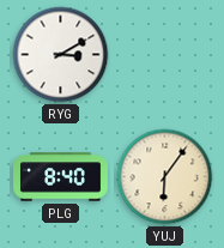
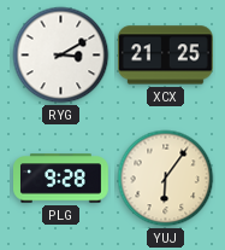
XCX: none -> 21:25 (166, 56)
PLG: 8:40 -> 9:28 (61, 179)
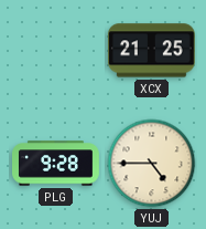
RYG: 3:10 -> none (61, 56)
YUJ: 6:06 -> 4:45 (152, 164)
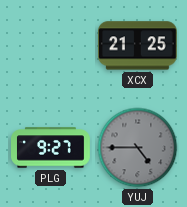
PLG: 9:28 -> 9:27 (51, 148)
YUJ dial: cream -> grey (138, 148)
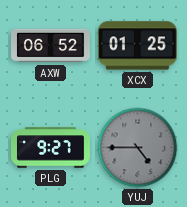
AXW: none -> 06:52 (51, 46)
XCX: 21:25 -> 01:25 (138, 46)
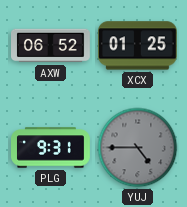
PLG: 9:27 -> 9:31 (51, 148)
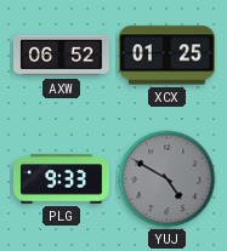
PLG: 9:31 -> 9:33 (62, 179)
YUJ: 4:45 -> 4:50 (168, 179)
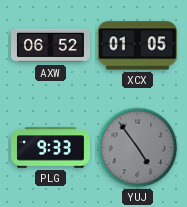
XCX: 01:25 -> 01:05 (138, 46)
YUJ: 4:50 -> 4:54 (138, 148)
